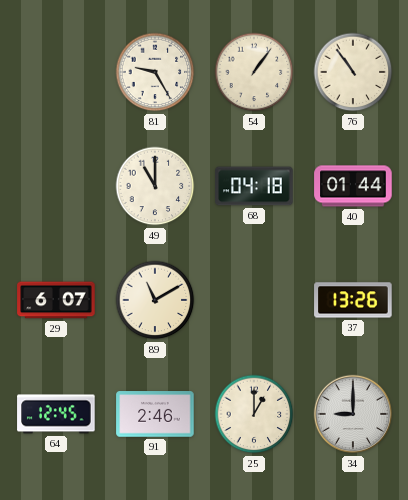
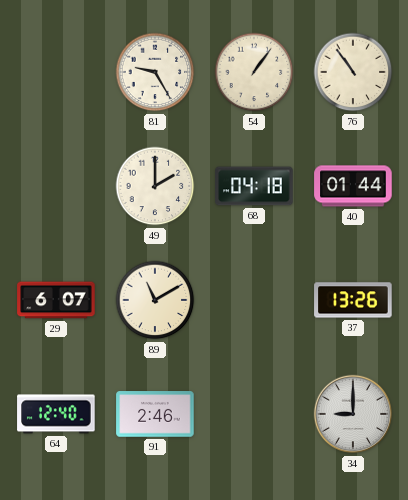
49: 11:00 -> 2:00 (155, 186)
64: 12:45 -> 12:40 (56, 414)
25: 1:00 -> none (254, 414)
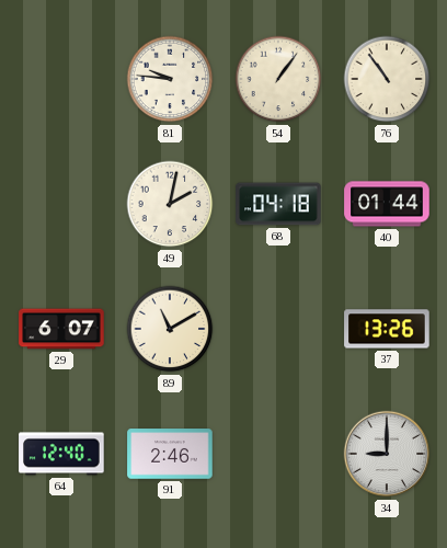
81: 9:25 -> 9:46 (170, 79)
49: 2:00 -> 2:02 (170, 204)
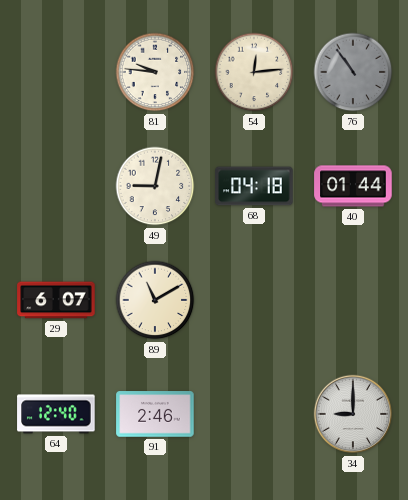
54: 1:06 -> 12:14 (254, 72)
76 dial: cream -> grey (353, 72)
49: 2:02 -> 9:02 (155, 186)
37: 13:26 -> none (387, 329)
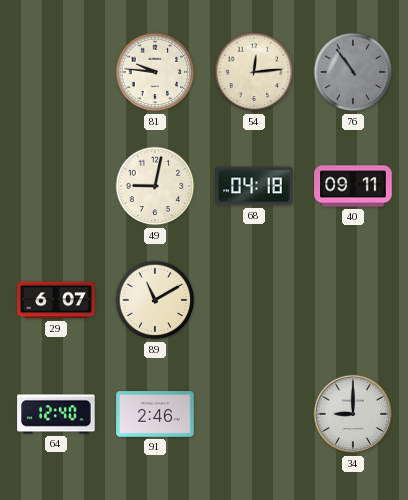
40: 01:44 -> 09:11 (353, 186)
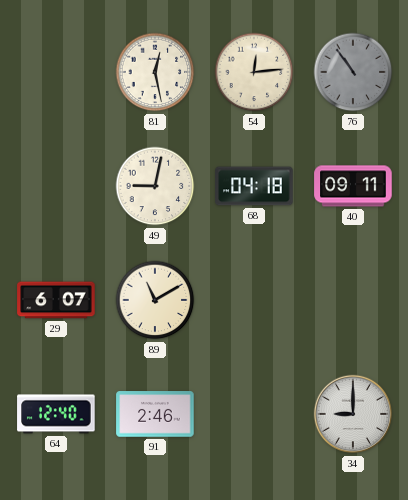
81: 9:46 -> 12:28 (155, 72)
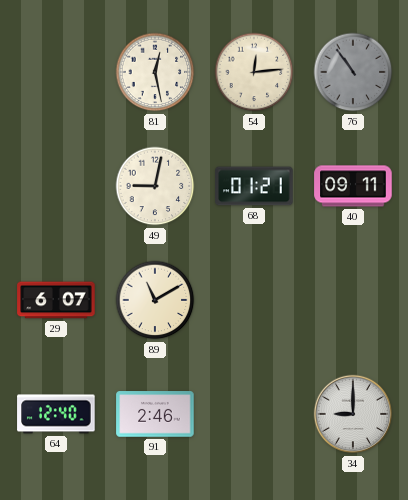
68: 04:18 -> 01:21 (254, 186)
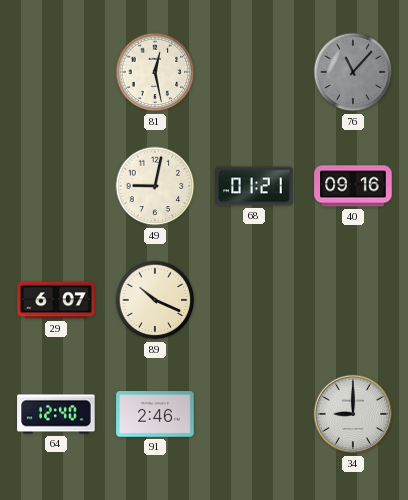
54: 12:14 -> none (254, 72)
76: 10:54 -> 11:07 (353, 72)
40: 09:11 -> 09:16 (353, 186)
89: 11:10 -> 10:19 (155, 300)
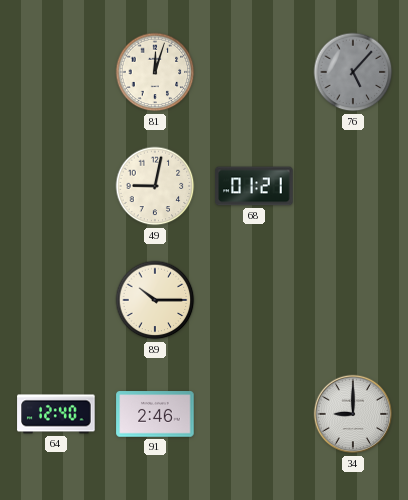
81: 12:28 -> 12:03 (155, 72)
76: 11:07 -> 5:07 (353, 72)
40: 09:16 -> none (353, 186)
29: 6:07 -> none (56, 300)
89: 10:19 -> 10:15 (155, 300)
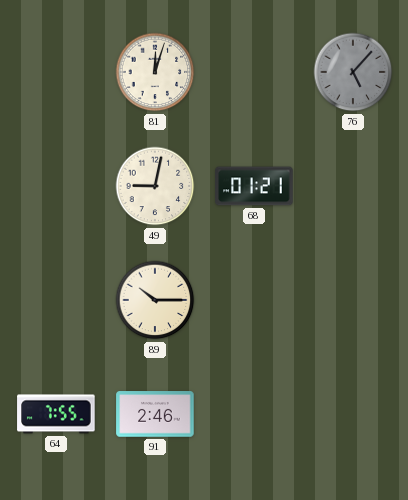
64: 12:40 -> 7:55 (56, 414)
34: 9:00 -> none (353, 414)
